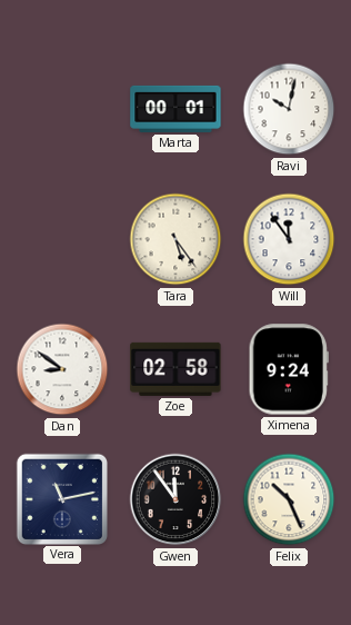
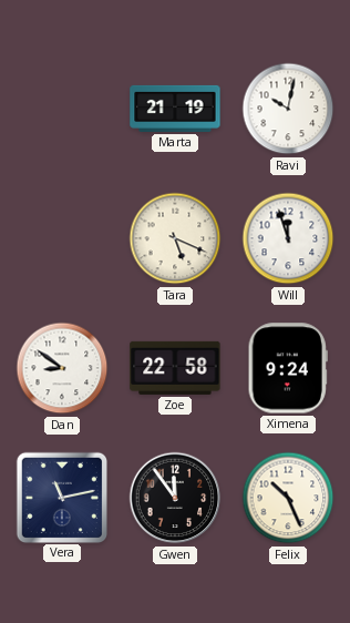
Marta: 00:01 -> 21:19 (175, 109)
Tara: 5:24 -> 5:19 (175, 238)
Will: 11:54 -> 11:57 (288, 238)
Zoe: 02:58 -> 22:58 (175, 368)
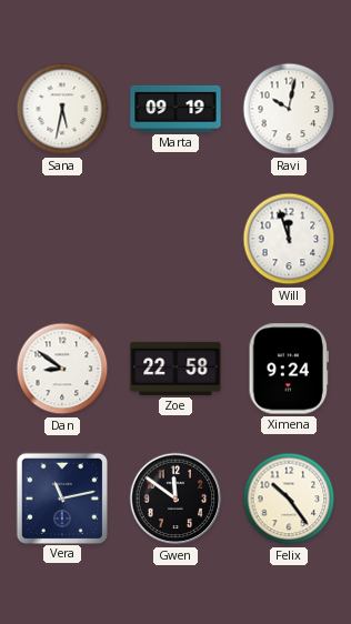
Sana: none -> 5:32 (62, 109)
Marta: 21:19 -> 09:19 (175, 109)
Tara: 5:19 -> none (175, 238)
Gwen: 11:54 -> 11:51 (175, 499)
Felix: 10:26 -> 10:24 (289, 499)
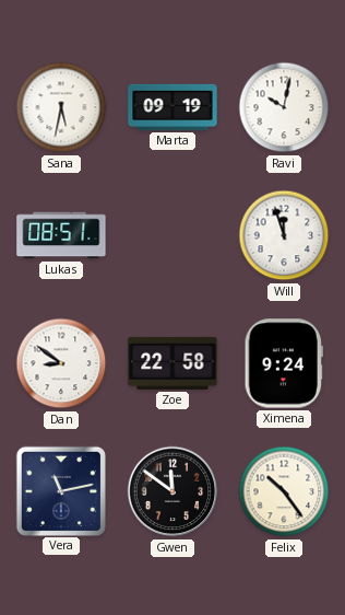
Lukas: none -> 08:51 (61, 235)
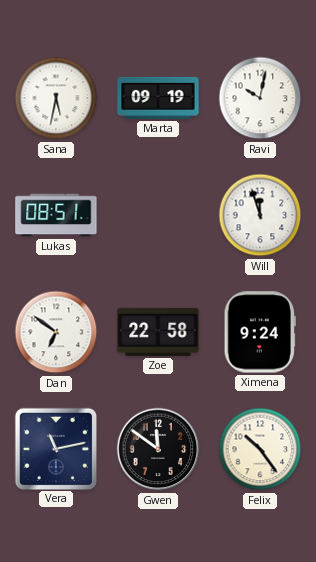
Dan: 8:51 -> 6:51 (56, 332)
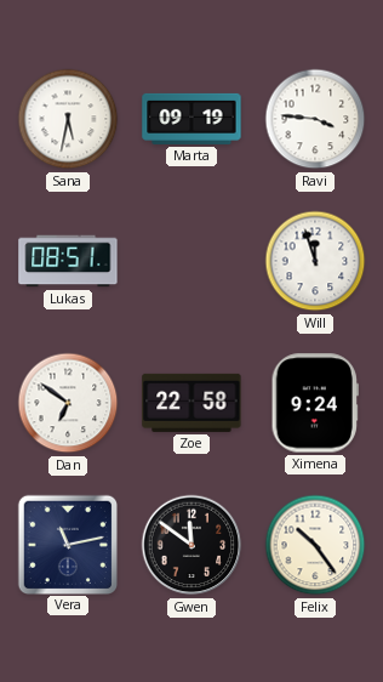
Ravi: 10:02 -> 3:46 (315, 119)
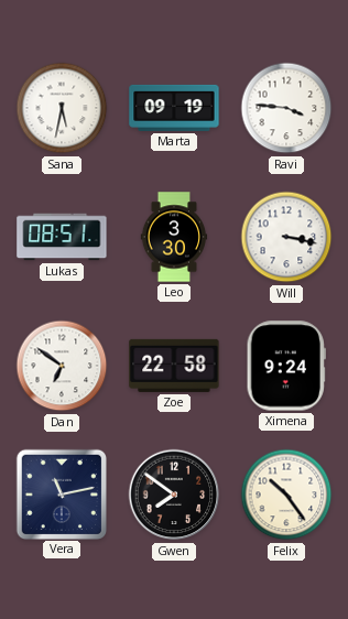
Leo: none -> 3:30 (174, 237)
Will: 11:57 -> 3:17 (286, 237)
Gwen: 11:51 -> 7:51 (174, 495)
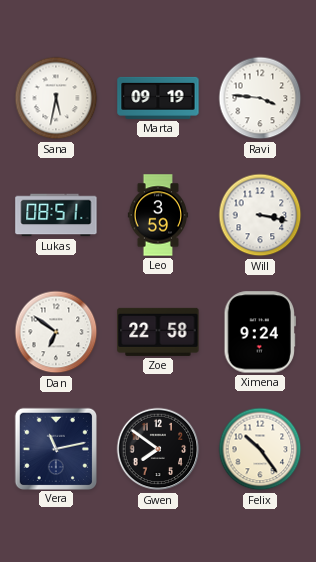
Leo: 3:30 -> 3:59 (158, 215)
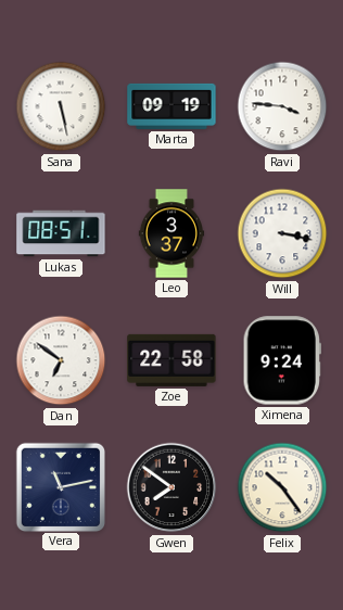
Sana: 5:32 -> 5:28 (61, 106)
Leo: 3:59 -> 3:37 (171, 233)
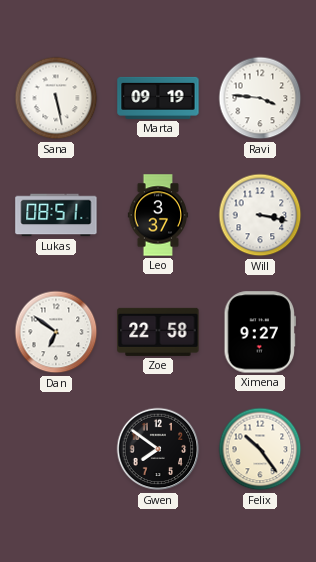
Ximena: 9:24 -> 9:27 (260, 332)
Vera: 11:13 -> none (60, 486)
